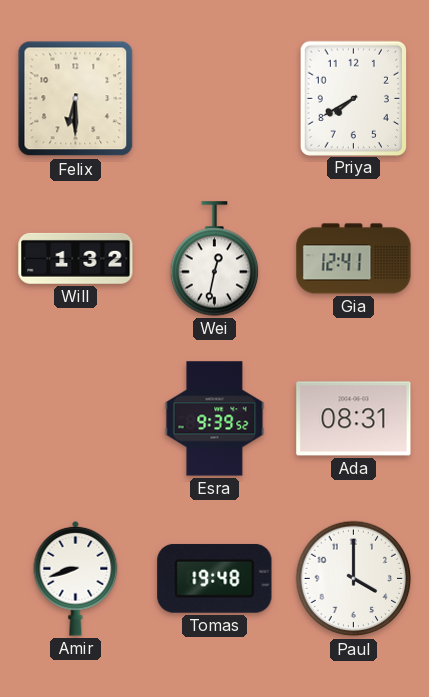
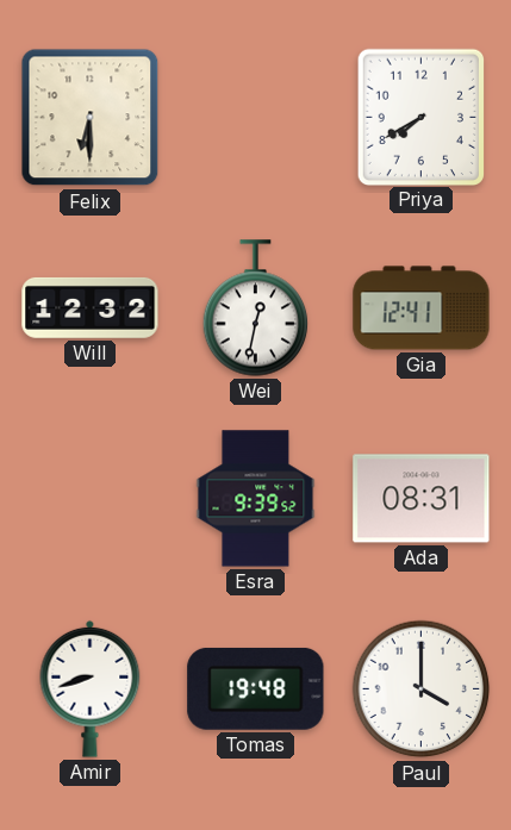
Will: 1:32 -> 12:32 (91, 307)
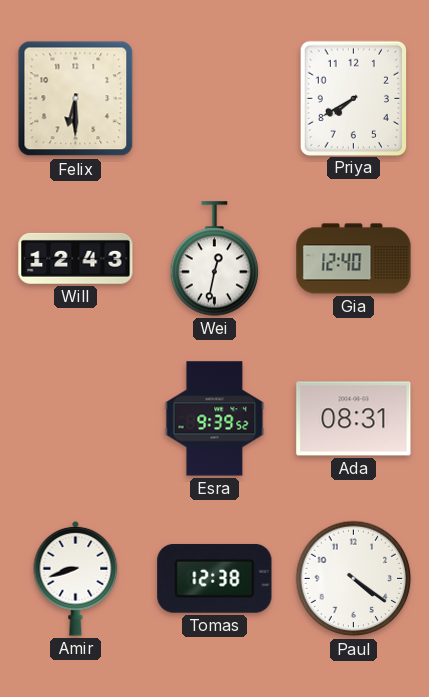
Will: 12:32 -> 12:43 (76, 258)
Gia: 12:41 -> 12:40 (354, 259)
Tomas: 19:48 -> 12:38 (215, 578)
Paul: 4:00 -> 4:21 (354, 579)
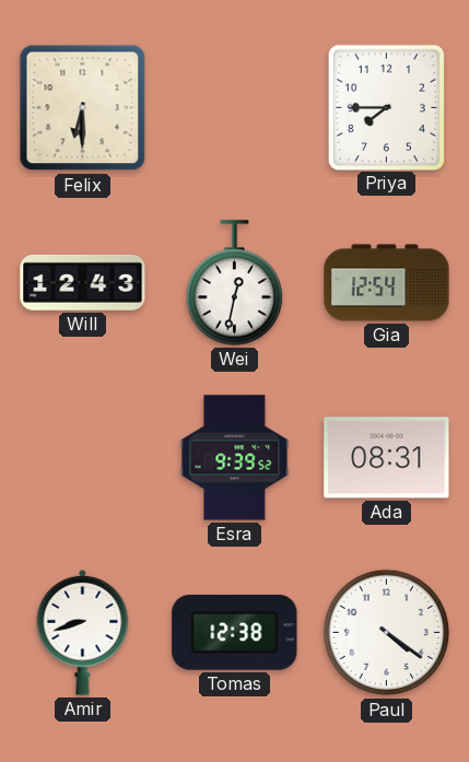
Priya: 7:40 -> 7:45 (386, 107)
Gia: 12:40 -> 12:54 (387, 283)
